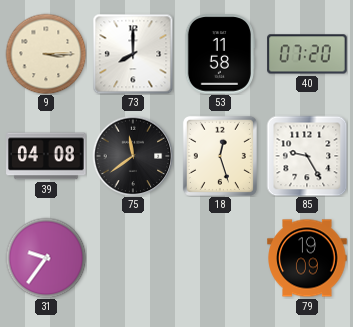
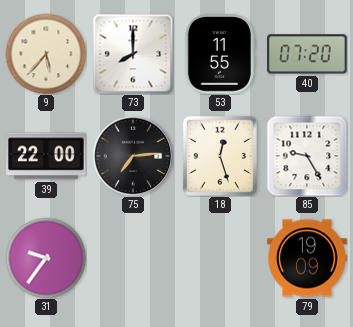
9: 3:15 -> 5:37 (46, 54)
53: 11:58 -> 11:55 (219, 54)
39: 04:08 -> 22:00 (46, 156)
75: 11:39 -> 7:14 (133, 156)
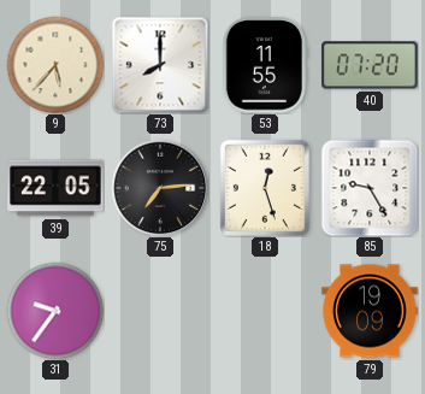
39: 22:00 -> 22:05 (55, 188)
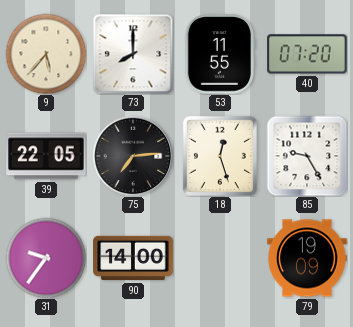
90: none -> 14:00 (133, 258)
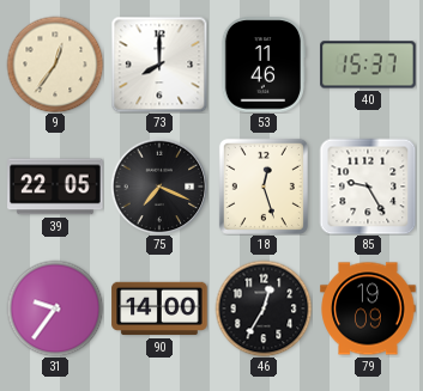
9: 5:37 -> 12:36 (55, 65)
53: 11:55 -> 11:46 (262, 65)
40: 07:20 -> 15:37 (368, 65)
75: 7:14 -> 7:19 (159, 187)
46: none -> 12:35 (264, 308)
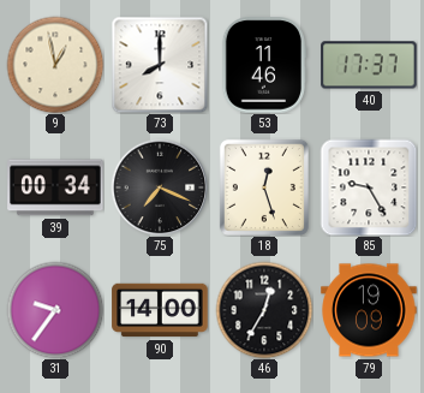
9: 12:36 -> 12:58 (55, 65)
40: 15:37 -> 17:37 (369, 65)
39: 22:05 -> 00:34 (55, 187)
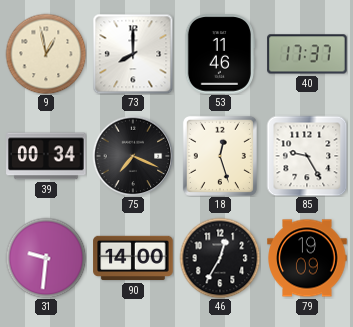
31: 9:36 -> 9:31 (46, 258)
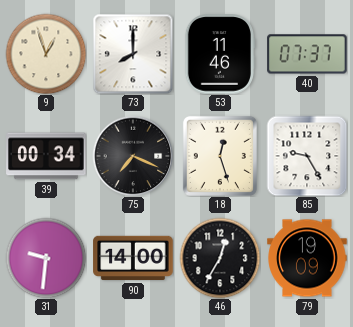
9: 12:58 -> 12:57 (46, 54)
40: 17:37 -> 07:37 (307, 54)
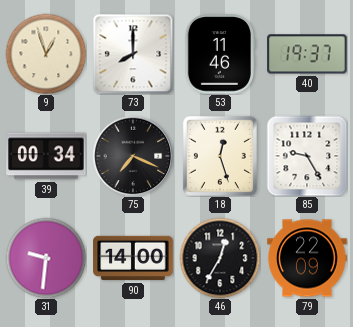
40: 07:37 -> 19:37 (307, 54)
79: 19:09 -> 22:09 (307, 258)
